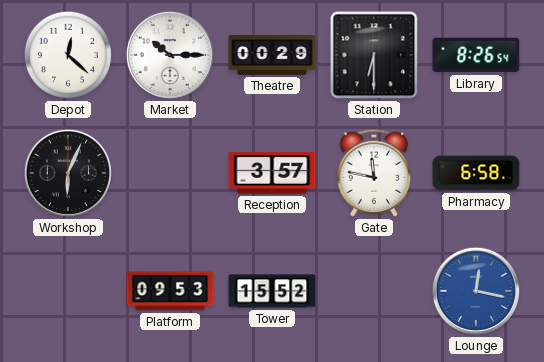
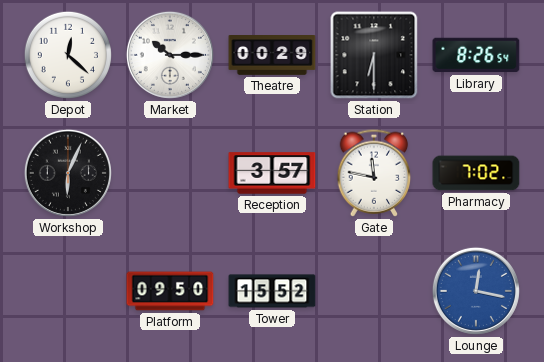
Pharmacy: 6:58 -> 7:02 (476, 173)
Platform: 09:53 -> 09:50 (170, 291)
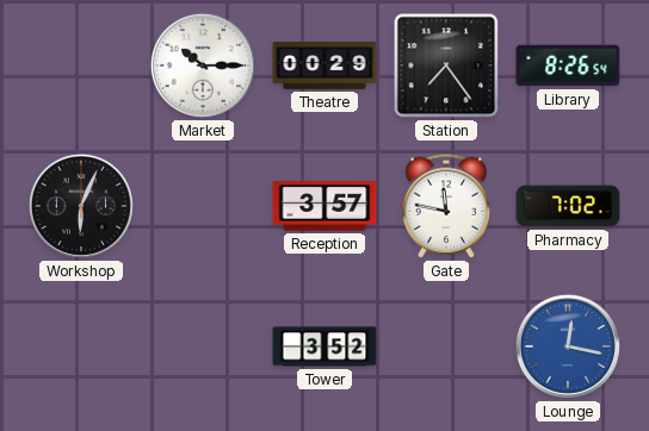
Depot: 12:22 -> none (68, 55)
Station: 6:30 -> 7:24 (446, 65)
Platform: 09:50 -> none (170, 291)
Tower: 15:52 -> 3:52 (324, 346)
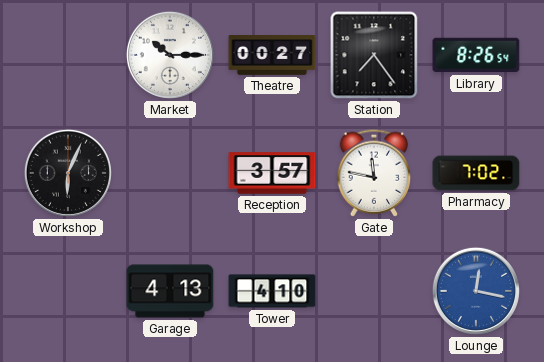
Theatre: 00:29 -> 00:27 (272, 56)
Garage: none -> 4:13 (170, 291)
Tower: 3:52 -> 4:10 (272, 291)
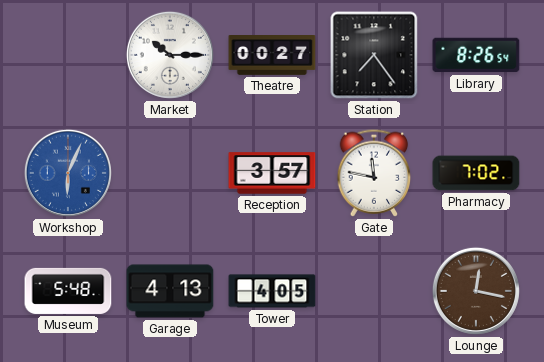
Workshop dial: black -> blue (68, 173)
Museum: none -> 5:48 (68, 291)
Tower: 4:10 -> 4:05 (272, 291)
Lounge dial: blue -> brown (476, 291)
